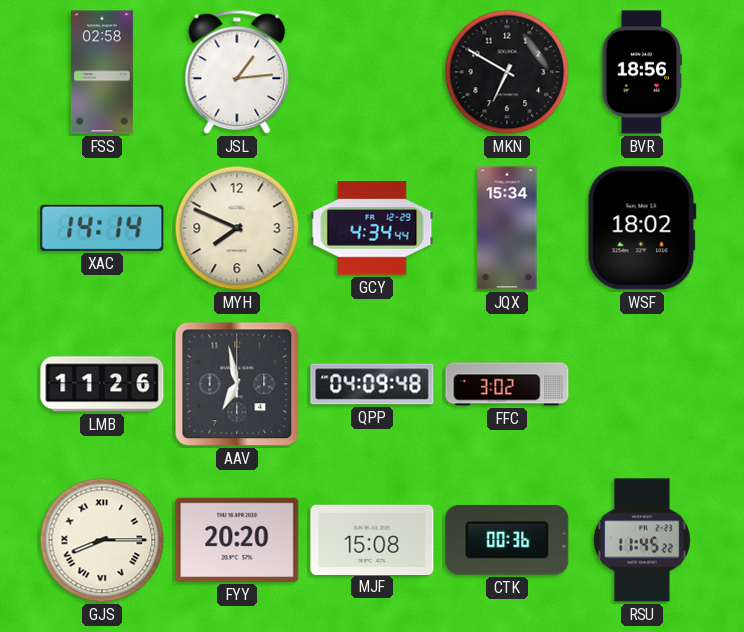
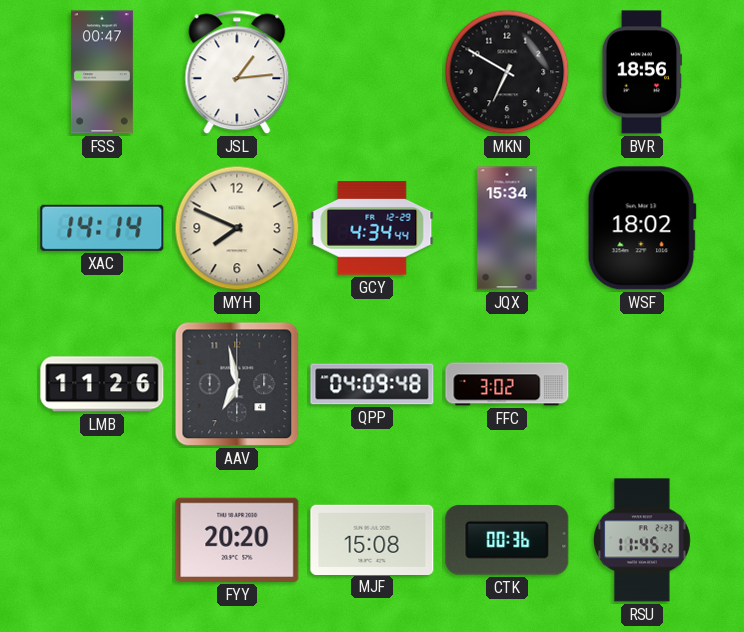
FSS: 02:58 -> 00:47 (102, 72)
GJS: 8:15 -> none (102, 540)
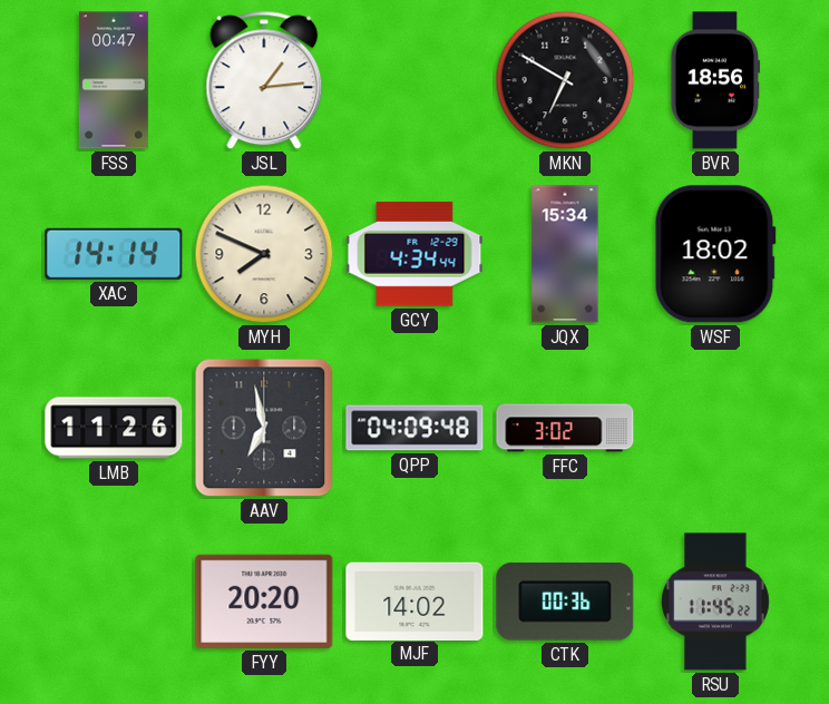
MJF: 15:08 -> 14:02 (414, 600)
